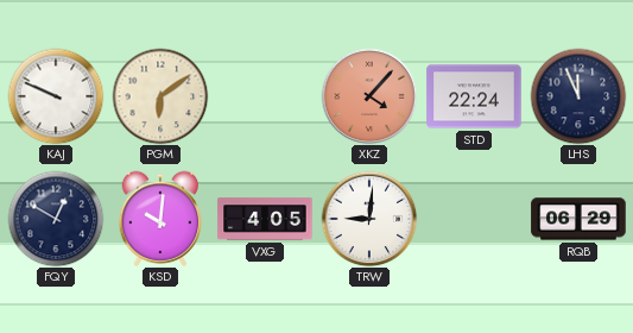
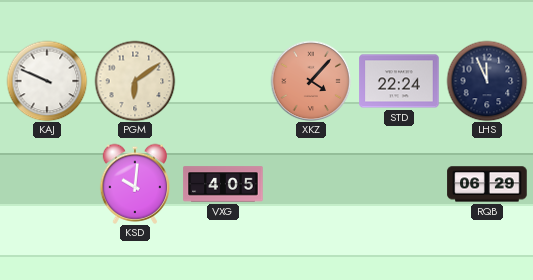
FQY: 12:50 -> none (56, 219)
TRW: 9:01 -> none (369, 219)
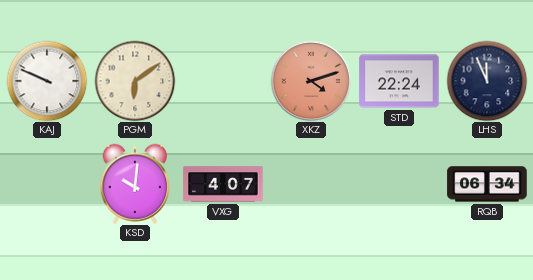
XKZ: 4:07 -> 4:12 (311, 81)
VXG: 4:05 -> 4:07 (223, 184)
RQB: 06:29 -> 06:34 (487, 184)
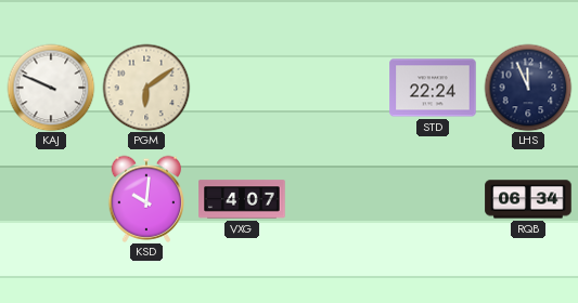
XKZ: 4:12 -> none (311, 81)
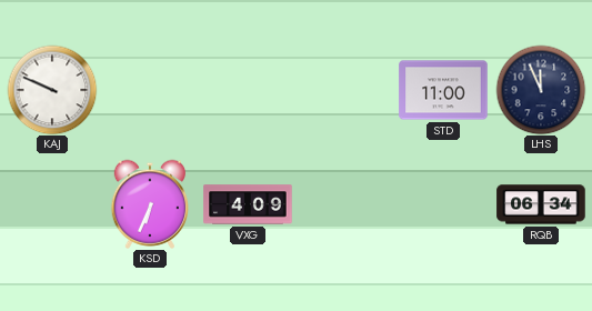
PGM: 6:09 -> none (146, 88)
STD: 22:24 -> 11:00 (443, 90)
KSD: 10:01 -> 6:34 (149, 204)
VXG: 4:07 -> 4:09 (248, 204)
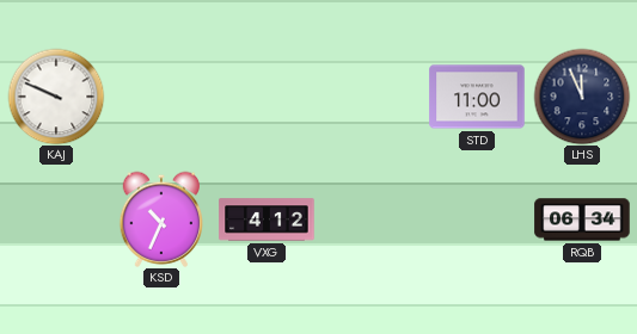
KSD: 6:34 -> 10:34 (160, 219)
VXG: 4:09 -> 4:12 (267, 219)
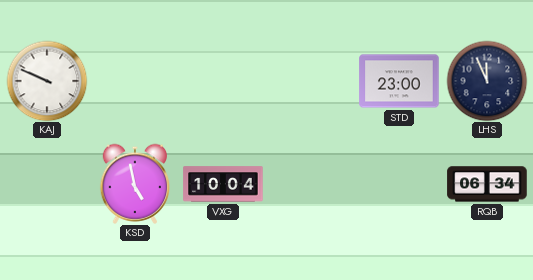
STD: 11:00 -> 23:00 (399, 81)
KSD: 10:34 -> 4:58 (134, 184)
VXG: 4:12 -> 10:04 (223, 184)
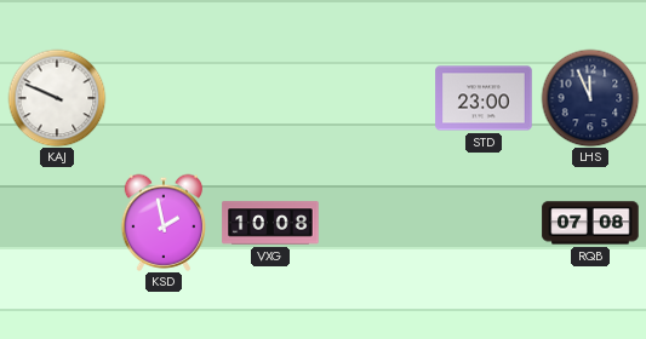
KSD: 4:58 -> 1:58 (162, 223)
VXG: 10:04 -> 10:08 (270, 223)
RQB: 06:34 -> 07:08 (590, 223)
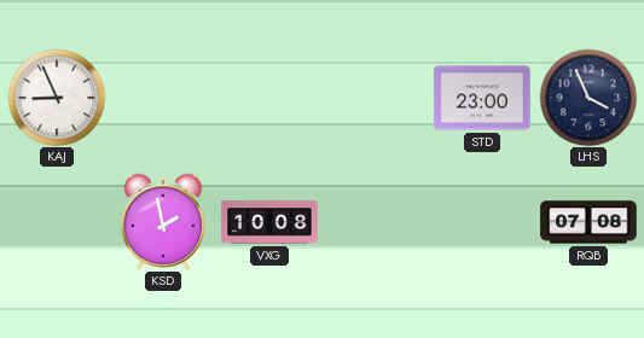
KAJ: 9:49 -> 8:56 (57, 98)
LHS: 11:56 -> 3:56 (588, 98)
